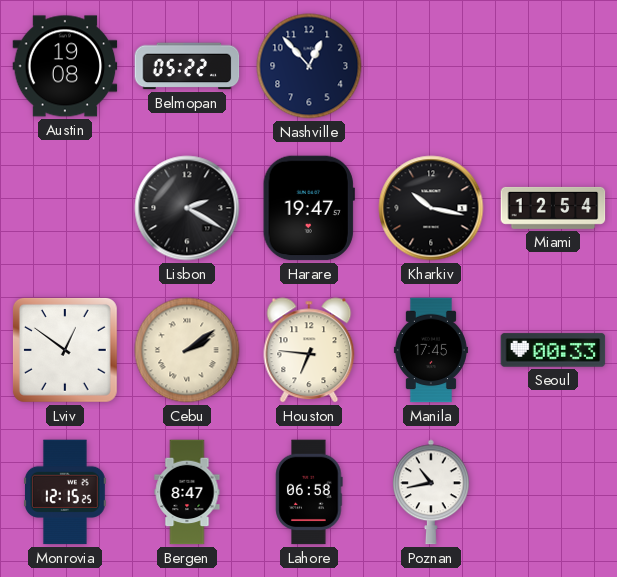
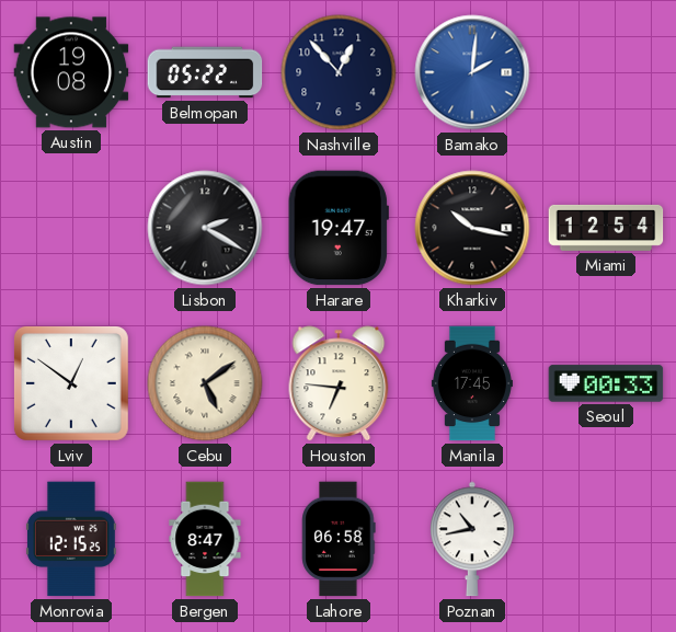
Bamako: none -> 2:01 (472, 72)
Cebu: 2:09 -> 5:09 (205, 383)
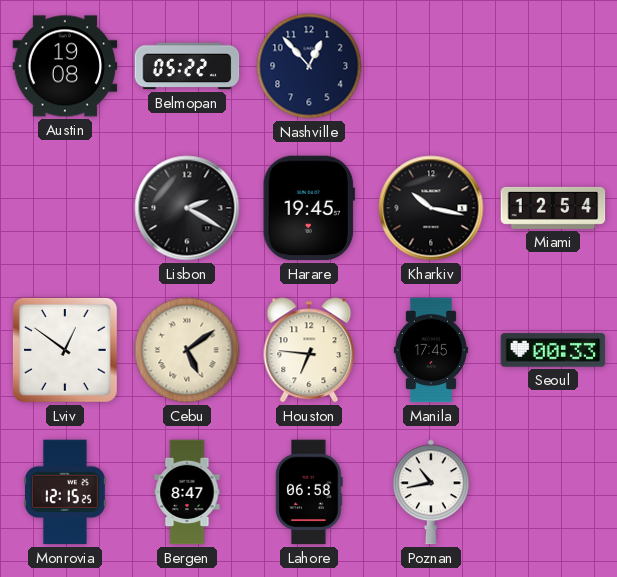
Bamako: 2:01 -> none (472, 72)
Harare: 19:47 -> 19:45 (309, 208)
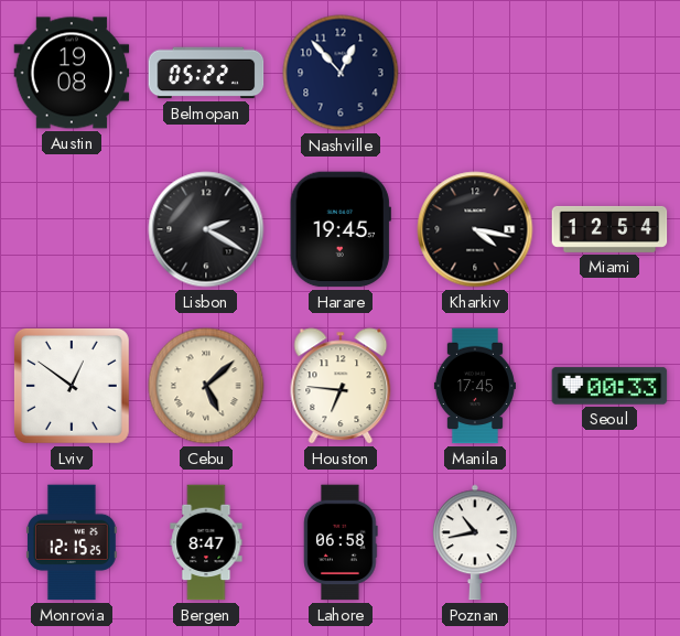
Kharkiv: 10:17 -> 4:17 (475, 229)
Cebu: 5:09 -> 5:08 (206, 386)
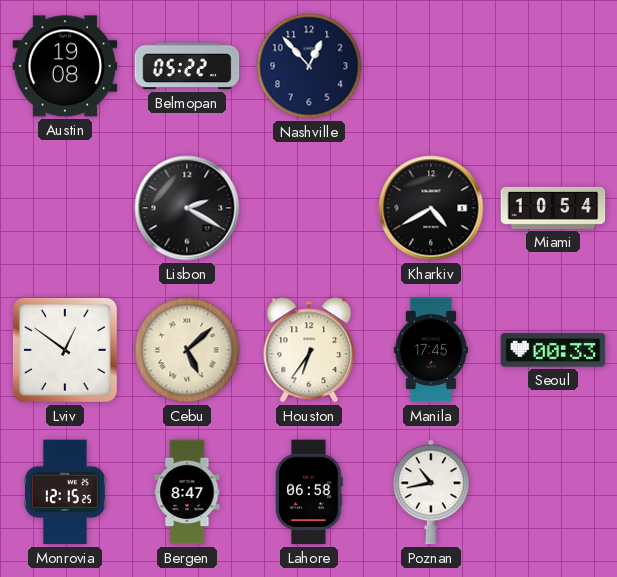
Harare: 19:45 -> none (341, 229)
Kharkiv: 4:17 -> 4:40 (431, 208)
Miami: 12:54 -> 10:54 (553, 208)
Houston: 6:46 -> 6:36 (309, 350)
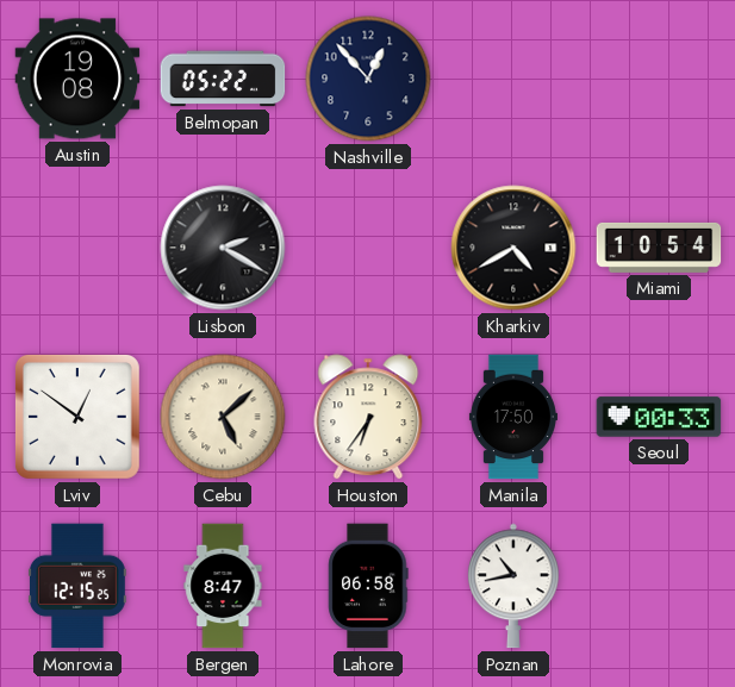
Manila: 17:45 -> 17:50 (513, 417)
